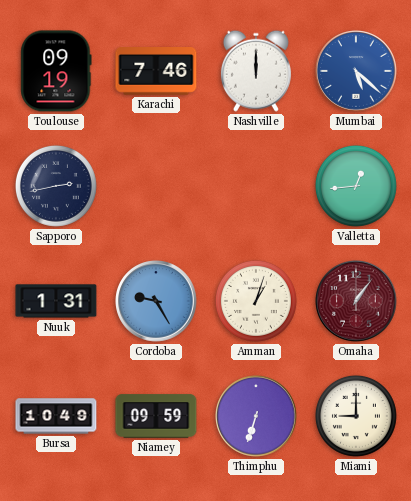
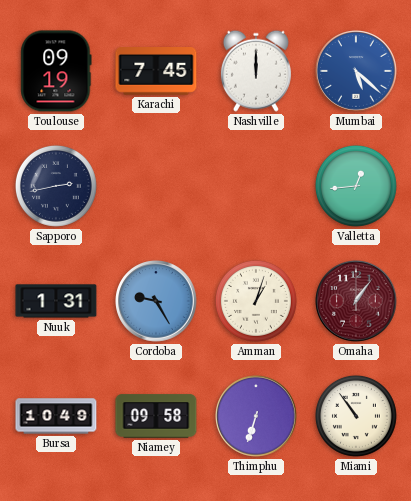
Karachi: 7:46 -> 7:45 (156, 72)
Niamey: 09:59 -> 09:58 (156, 416)
Miami: 9:00 -> 10:54 (356, 416)
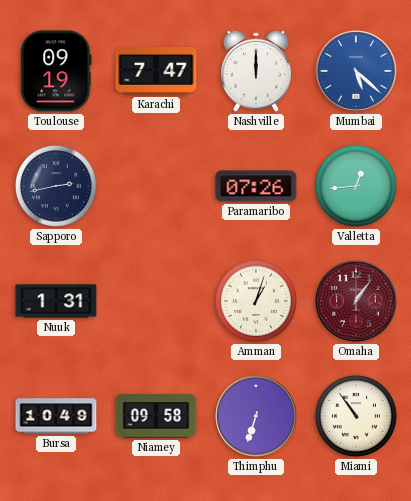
Karachi: 7:45 -> 7:47 (156, 72)
Paramaribo: none -> 07:26 (256, 186)
Cordoba: 9:25 -> none (156, 301)
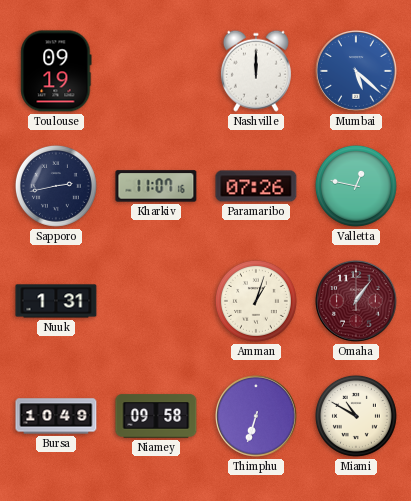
Karachi: 7:47 -> none (156, 72)
Kharkiv: none -> 11:07 (156, 186)
Valletta: 12:44 -> 12:47 (356, 186)
Miami: 10:54 -> 10:50 (356, 416)
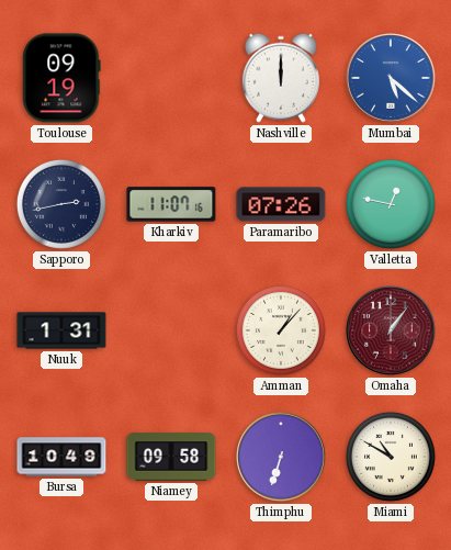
Amman: 1:03 -> 1:07 (281, 330)
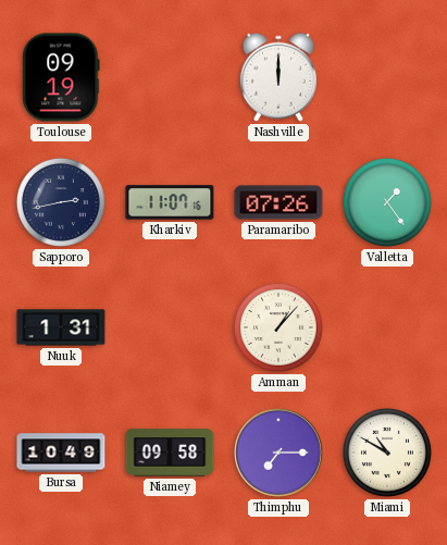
Mumbai: 5:22 -> none (391, 78)
Valletta: 12:47 -> 1:24 (387, 202)
Omaha: 1:06 -> none (391, 330)
Thimphu: 6:33 -> 7:15 (278, 453)
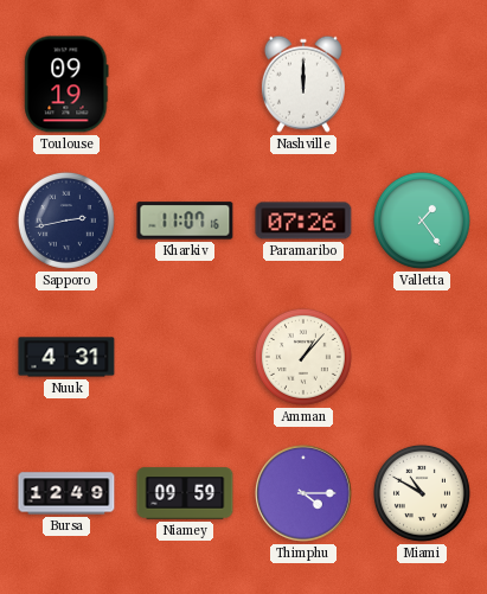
Nuuk: 1:31 -> 4:31 (66, 357)
Bursa: 10:49 -> 12:49 (66, 493)
Niamey: 09:58 -> 09:59 (185, 493)
Thimphu: 7:15 -> 4:15 (303, 493)
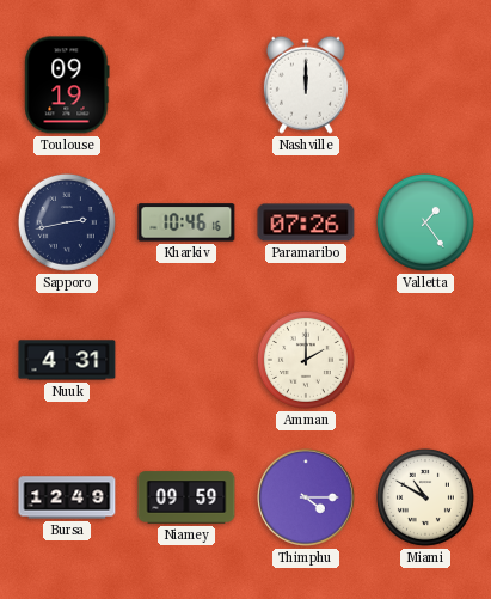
Kharkiv: 11:07 -> 10:46 (186, 222)
Amman: 1:07 -> 2:00 (306, 360)
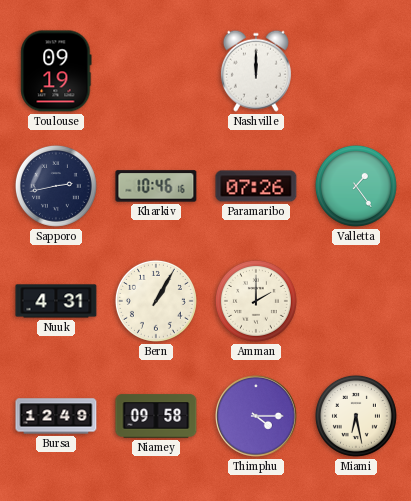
Bern: none -> 1:05 (156, 301)
Niamey: 09:59 -> 09:58 (156, 416)
Miami: 10:50 -> 6:28 (356, 416)
